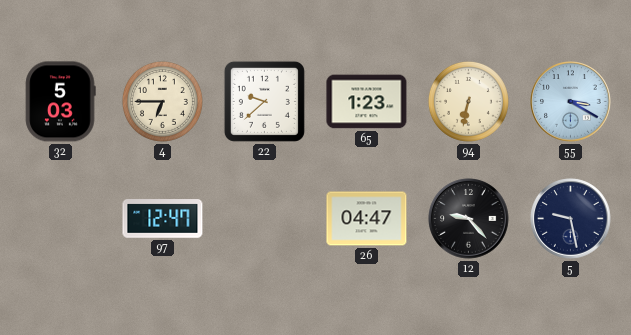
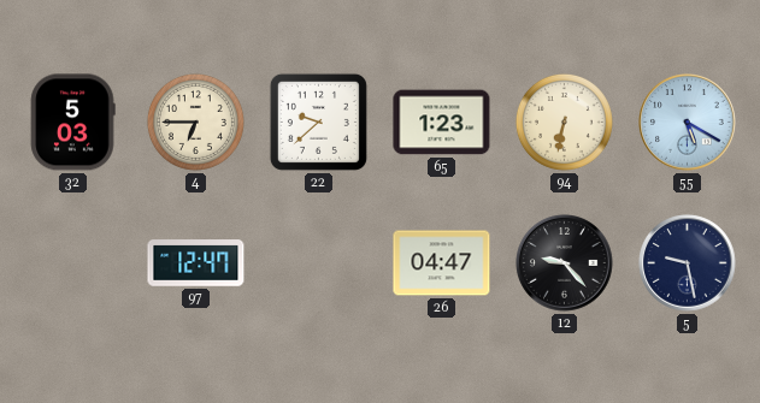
55: 3:20 -> 5:20 (688, 123)
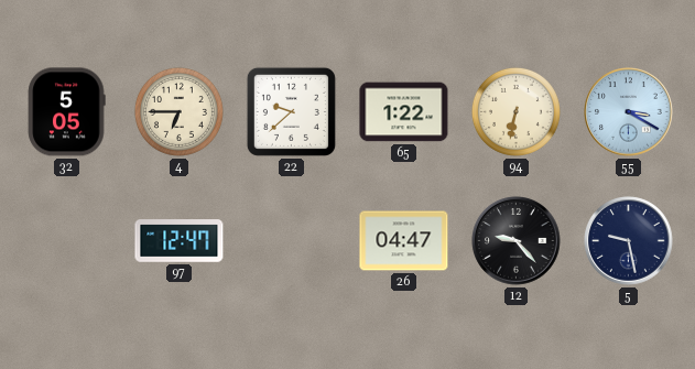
32: 5:03 -> 5:05 (66, 112)
65: 1:23 -> 1:22 (404, 112)
55: 5:20 -> 3:20 (629, 112)
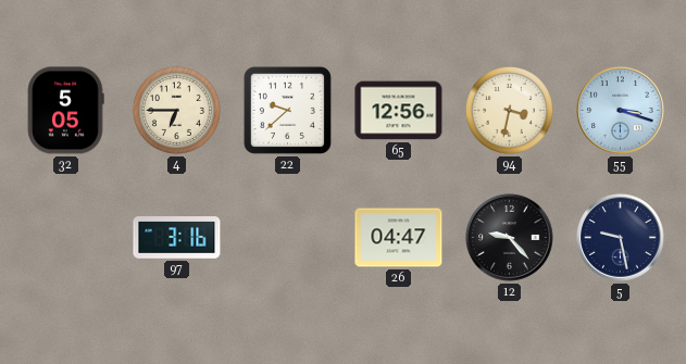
65: 1:22 -> 12:56 (399, 111)
94: 6:32 -> 3:32 (509, 110)
55: 3:20 -> 3:18 (621, 111)
97: 12:47 -> 3:16 (177, 238)
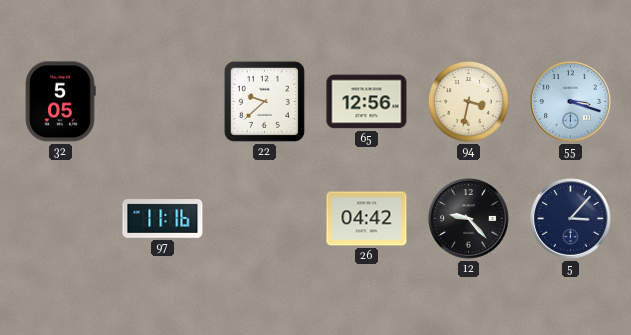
4: 6:45 -> none (176, 110)
97: 3:16 -> 11:16 (163, 219)
26: 04:47 -> 04:42 (367, 219)
5: 9:28 -> 3:07 (571, 219)
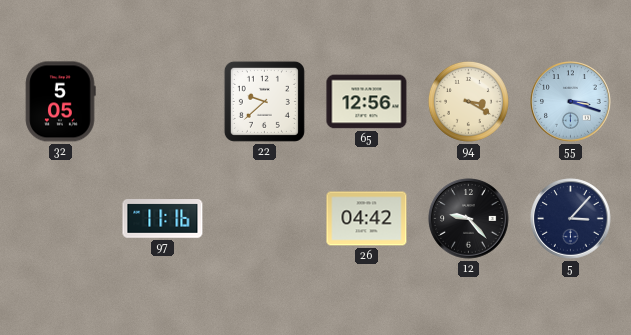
94: 3:32 -> 3:20 (468, 101)
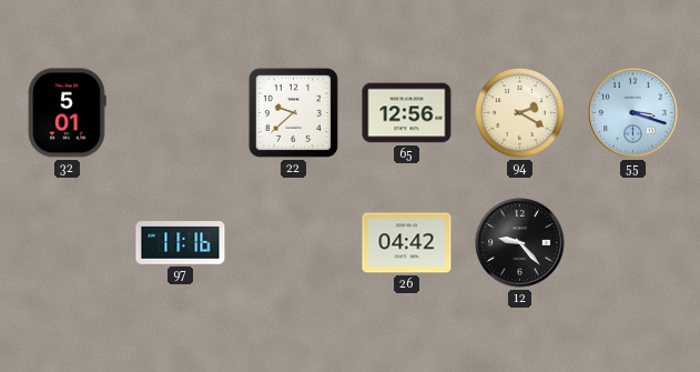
32: 5:05 -> 5:01 (67, 113)
94: 3:20 -> 2:20 (519, 112)
5: 3:07 -> none (571, 219)
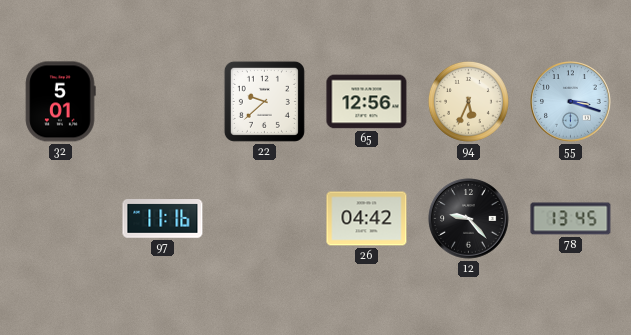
94: 2:20 -> 5:34 (468, 101)
78: none -> 13:45 (571, 219)
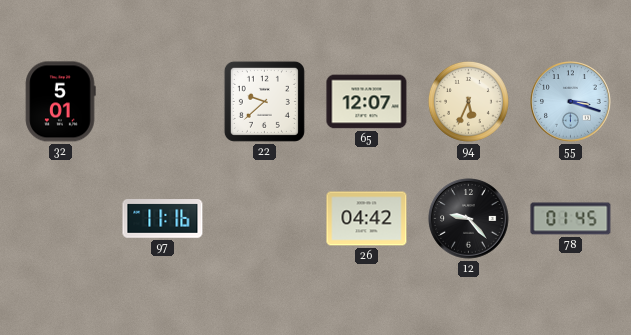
65: 12:56 -> 12:07 (367, 102)
78: 13:45 -> 01:45 (571, 219)
